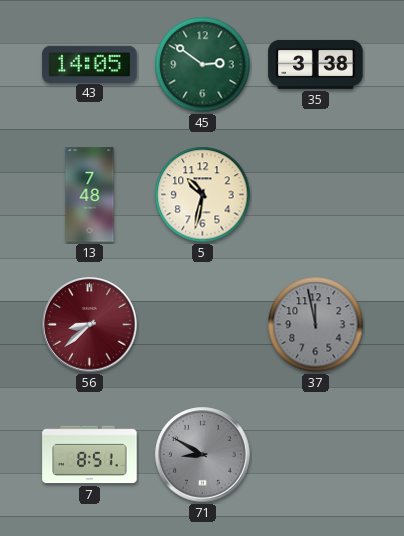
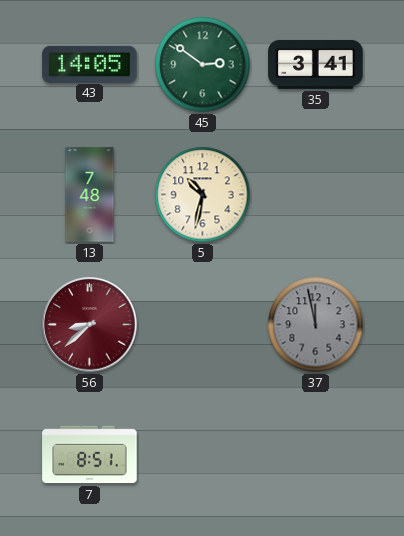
35: 3:38 -> 3:41 (316, 64)
71: 8:50 -> none (203, 455)
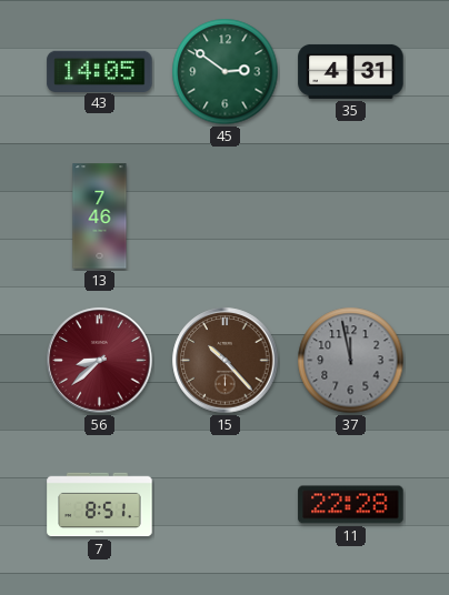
35: 3:41 -> 4:31 (351, 71)
13: 7:48 -> 7:46 (100, 216)
5: 10:32 -> none (203, 195)
15: none -> 10:23 (226, 361)
11: none -> 22:28 (351, 505)
